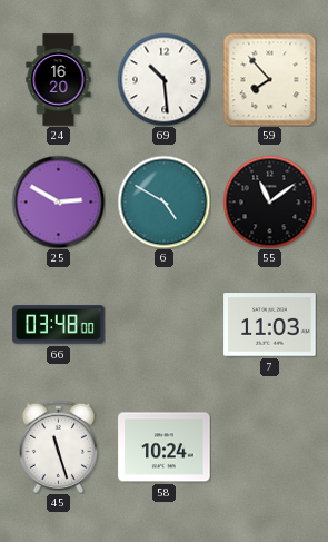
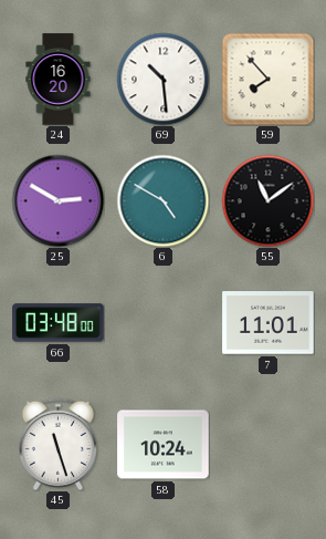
7: 11:03 -> 11:01 (269, 323)
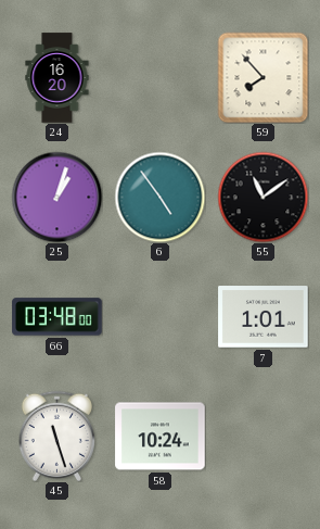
69: 10:29 -> none (162, 79)
25: 2:50 -> 1:03 (56, 197)
6: 4:50 -> 4:54 (159, 197)
7: 11:01 -> 1:01 (264, 317)
